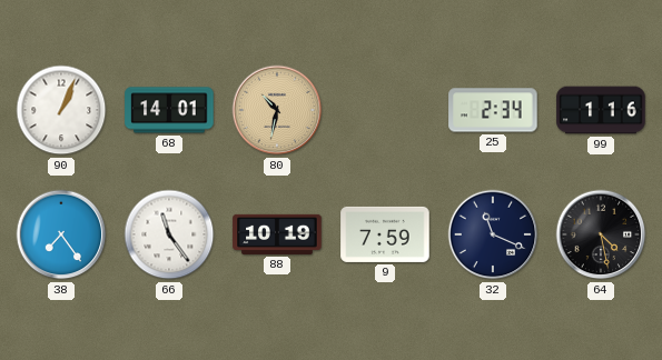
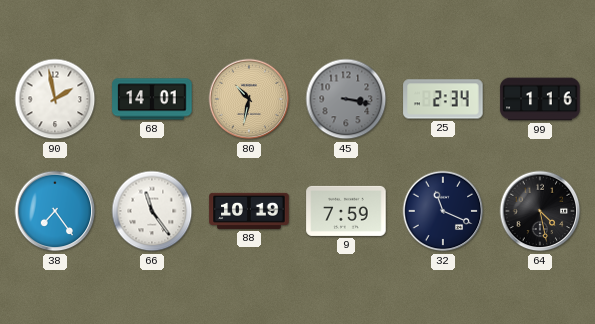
90: 1:04 -> 1:58 (55, 99)
45: none -> 3:17 (346, 99)
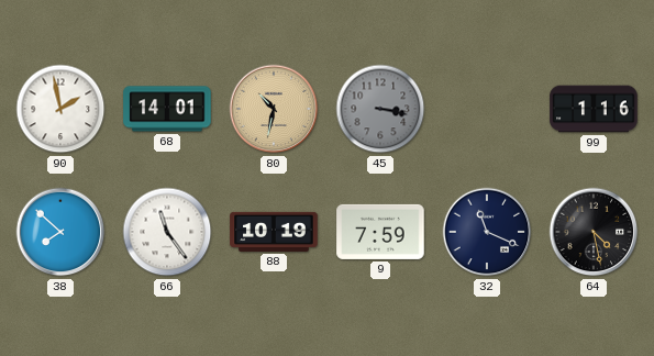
25: 2:34 -> none (443, 99)
38: 7:24 -> 7:52 (60, 232)
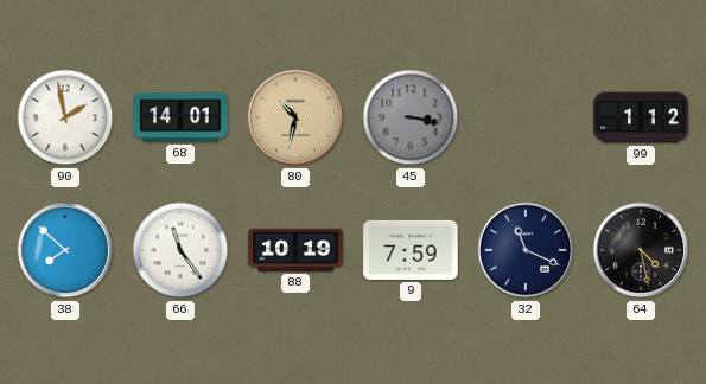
99: 1:16 -> 1:12 (641, 117)
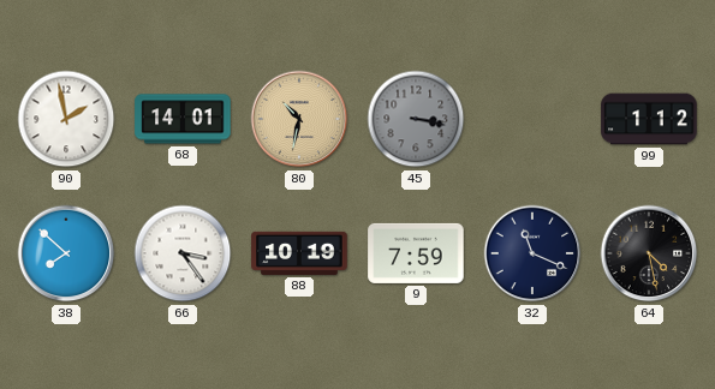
66: 11:24 -> 3:24 (183, 253)
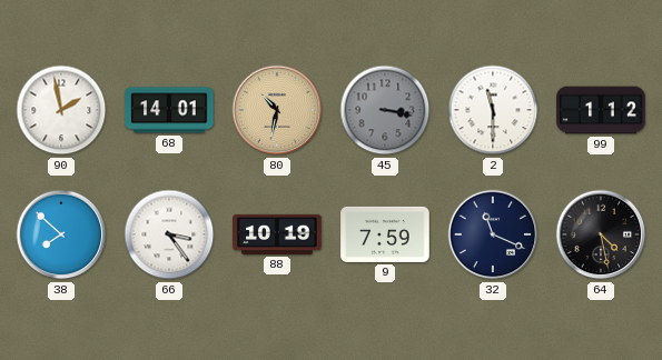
2: none -> 11:30 (493, 110)
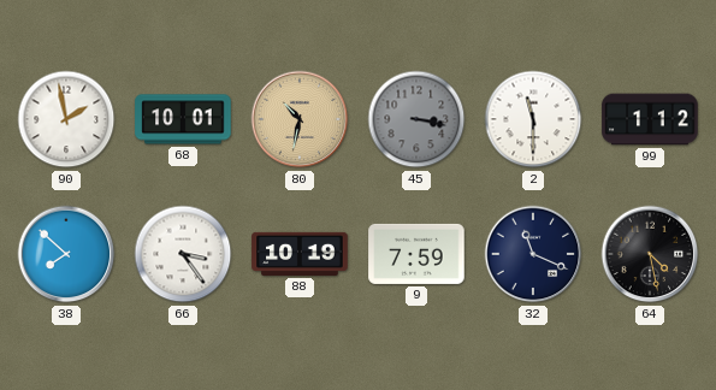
68: 14:01 -> 10:01 (183, 119)
